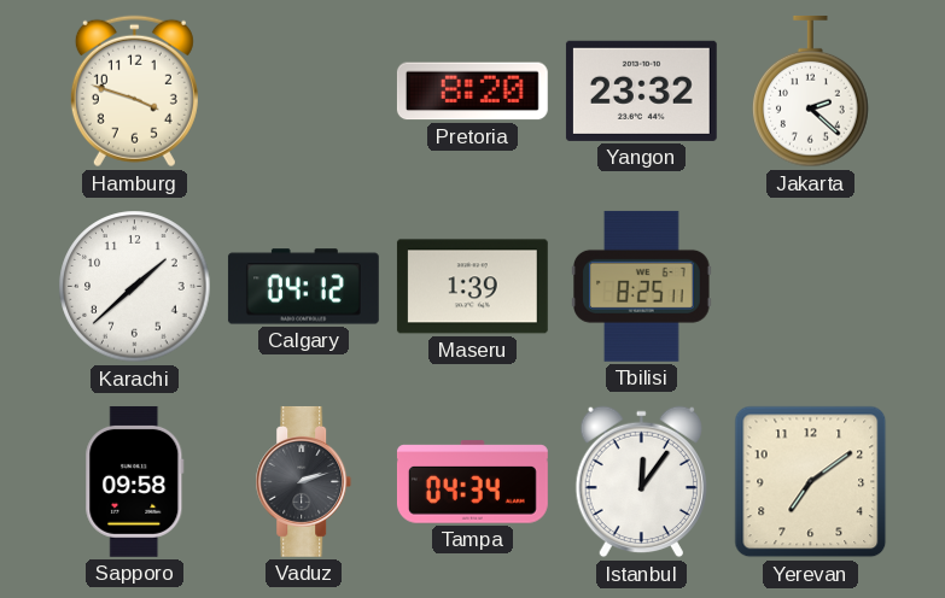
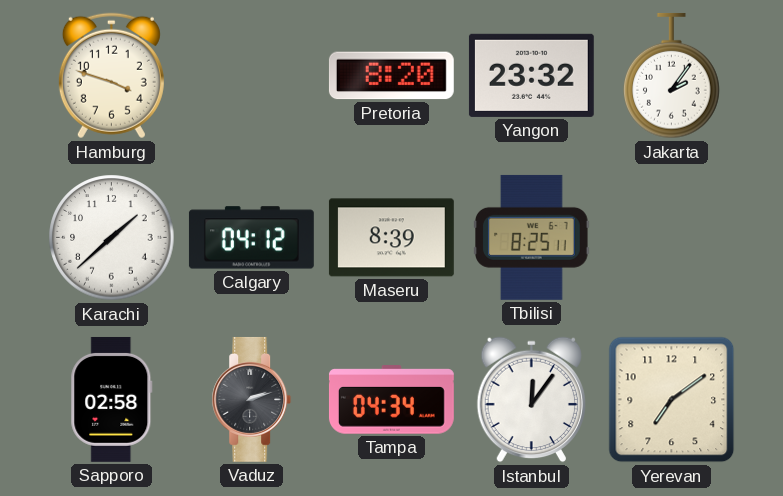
Jakarta: 2:22 -> 2:06 (672, 76)
Maseru: 1:39 -> 8:39 (391, 238)
Sapporo: 09:58 -> 02:58 (112, 399)
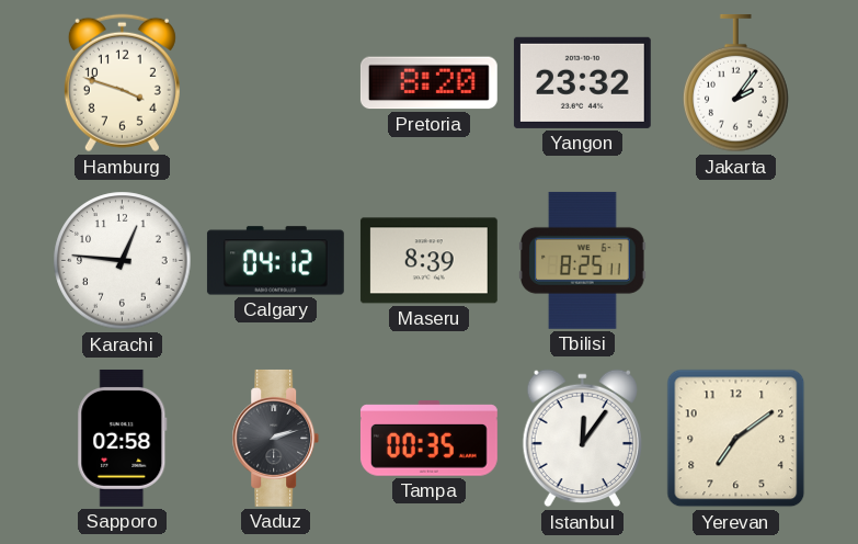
Karachi: 1:38 -> 12:46 (123, 261)
Tampa: 04:34 -> 00:35 (428, 439)
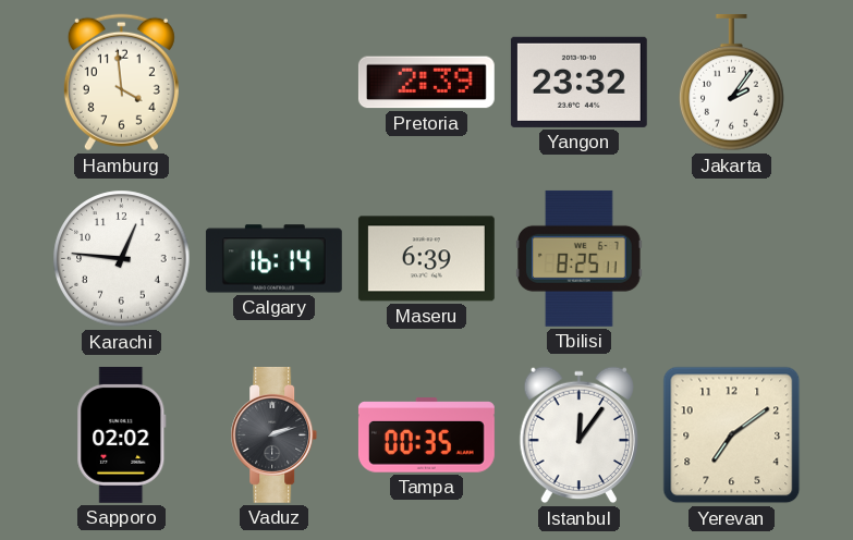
Hamburg: 3:48 -> 3:59 (121, 83)
Pretoria: 8:20 -> 2:39 (426, 83)
Calgary: 04:12 -> 16:14 (273, 259)
Maseru: 8:39 -> 6:39 (426, 259)
Sapporo: 02:58 -> 02:02 (122, 434)
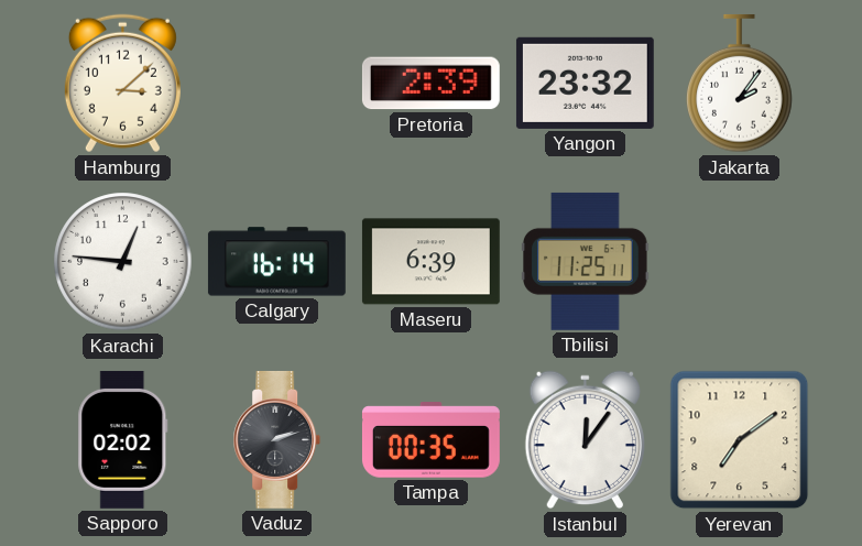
Hamburg: 3:59 -> 3:08 (122, 84)
Tbilisi: 8:25 -> 11:25 (586, 261)
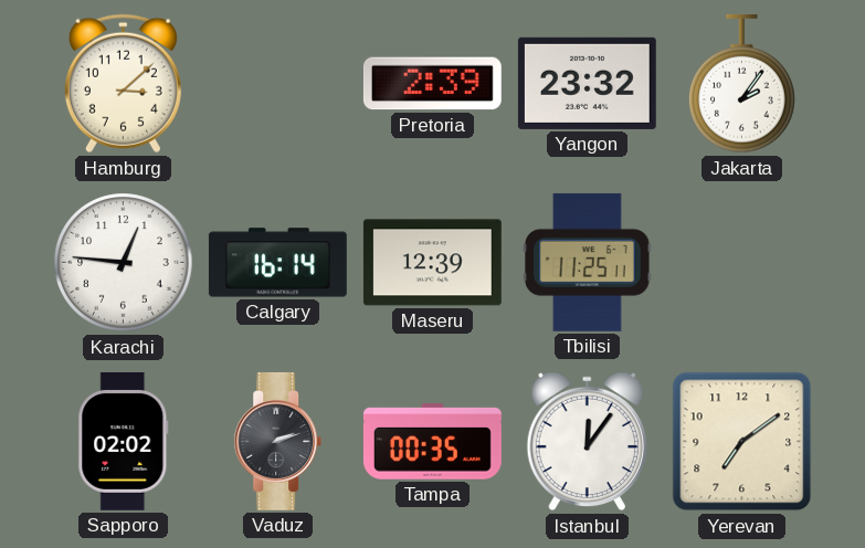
Maseru: 6:39 -> 12:39 (432, 263)
